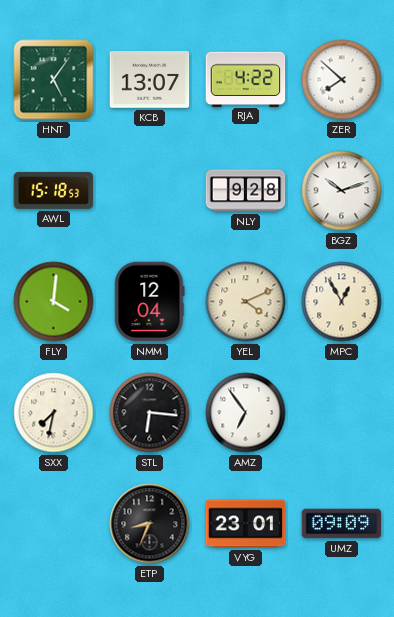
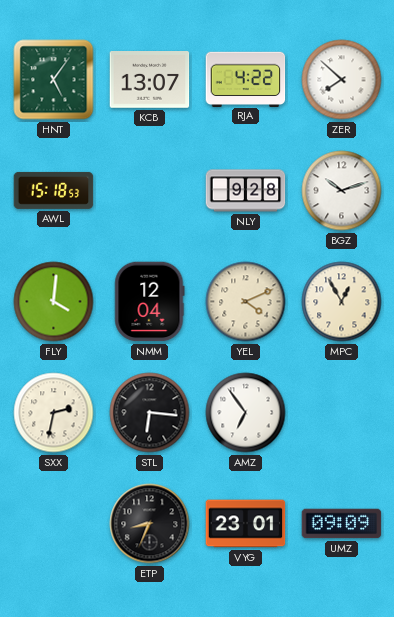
SXX: 7:32 -> 2:32 (54, 413)
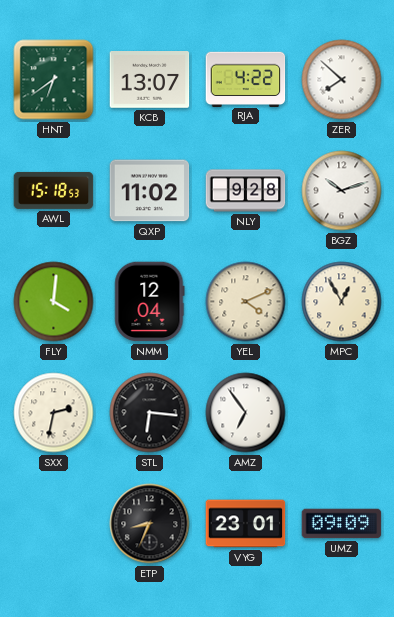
HNT: 5:06 -> 6:39 (54, 80)
QXP: none -> 11:02 (150, 191)
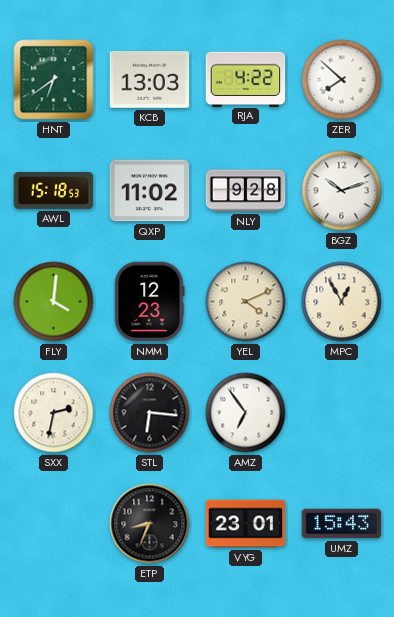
KCB: 13:07 -> 13:03 (150, 80)
NMM: 12:04 -> 12:23 (150, 302)
UMZ: 09:09 -> 15:43 (342, 524)
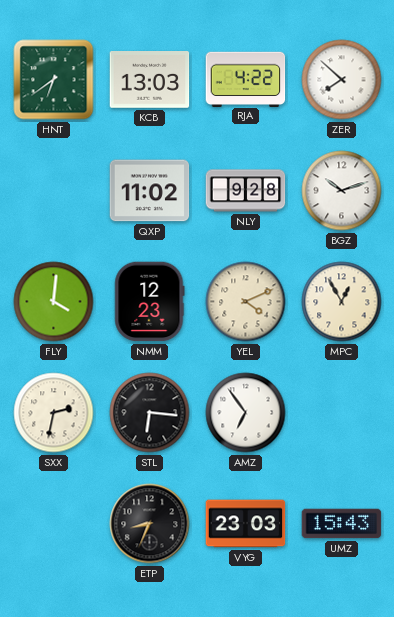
AWL: 15:18 -> none (54, 190)
VYG: 23:01 -> 23:03 (246, 524)
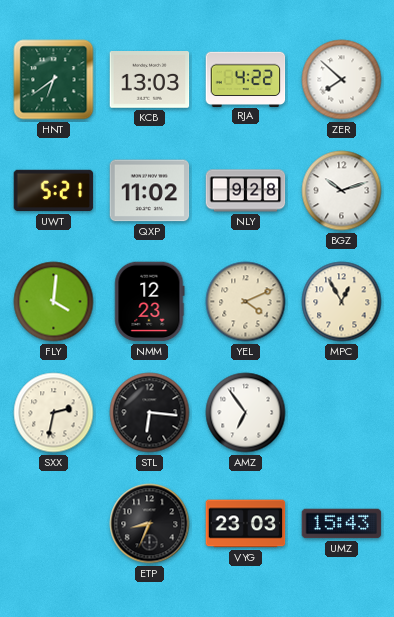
UWT: none -> 5:21 (54, 191)
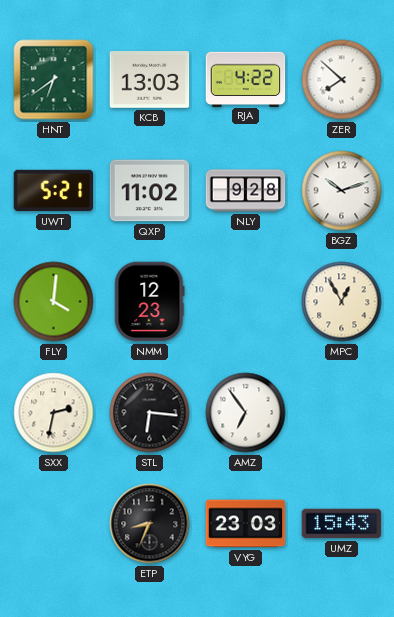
YEL: 4:11 -> none (246, 302)
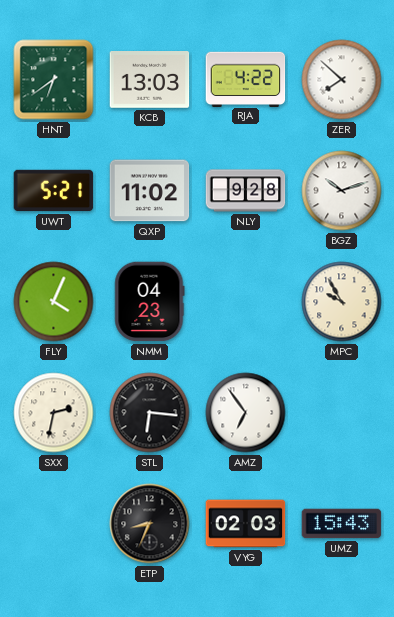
FLY: 4:01 -> 4:04 (54, 302)
NMM: 12:23 -> 04:23 (150, 302)
MPC: 12:55 -> 9:55 (342, 302)
VYG: 23:03 -> 02:03 (246, 524)
